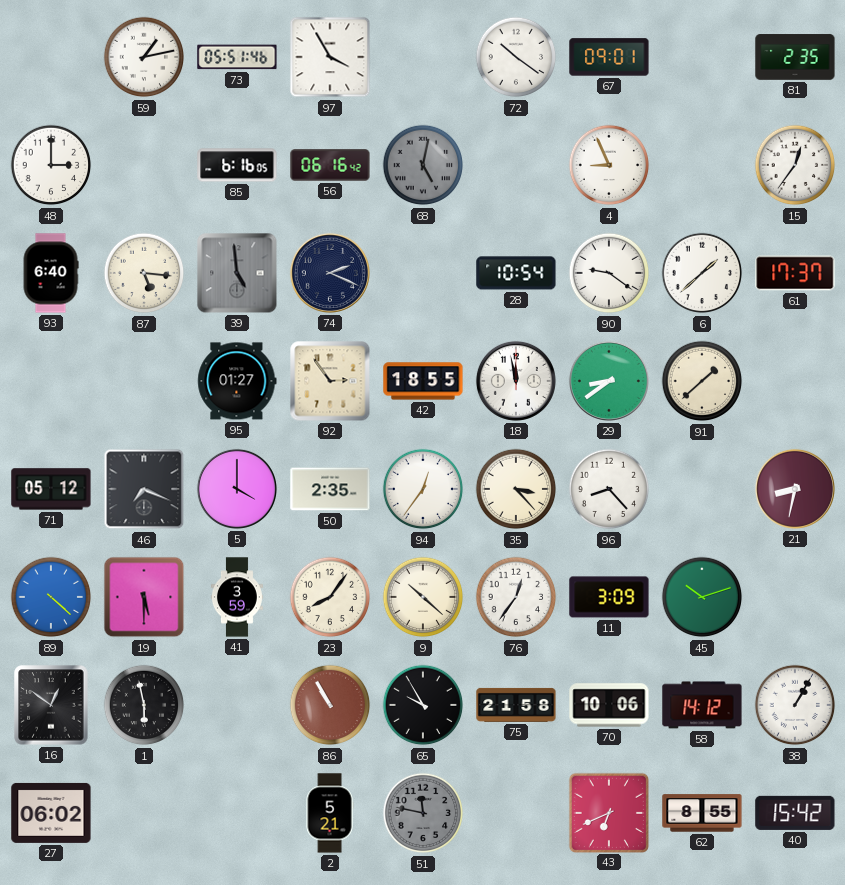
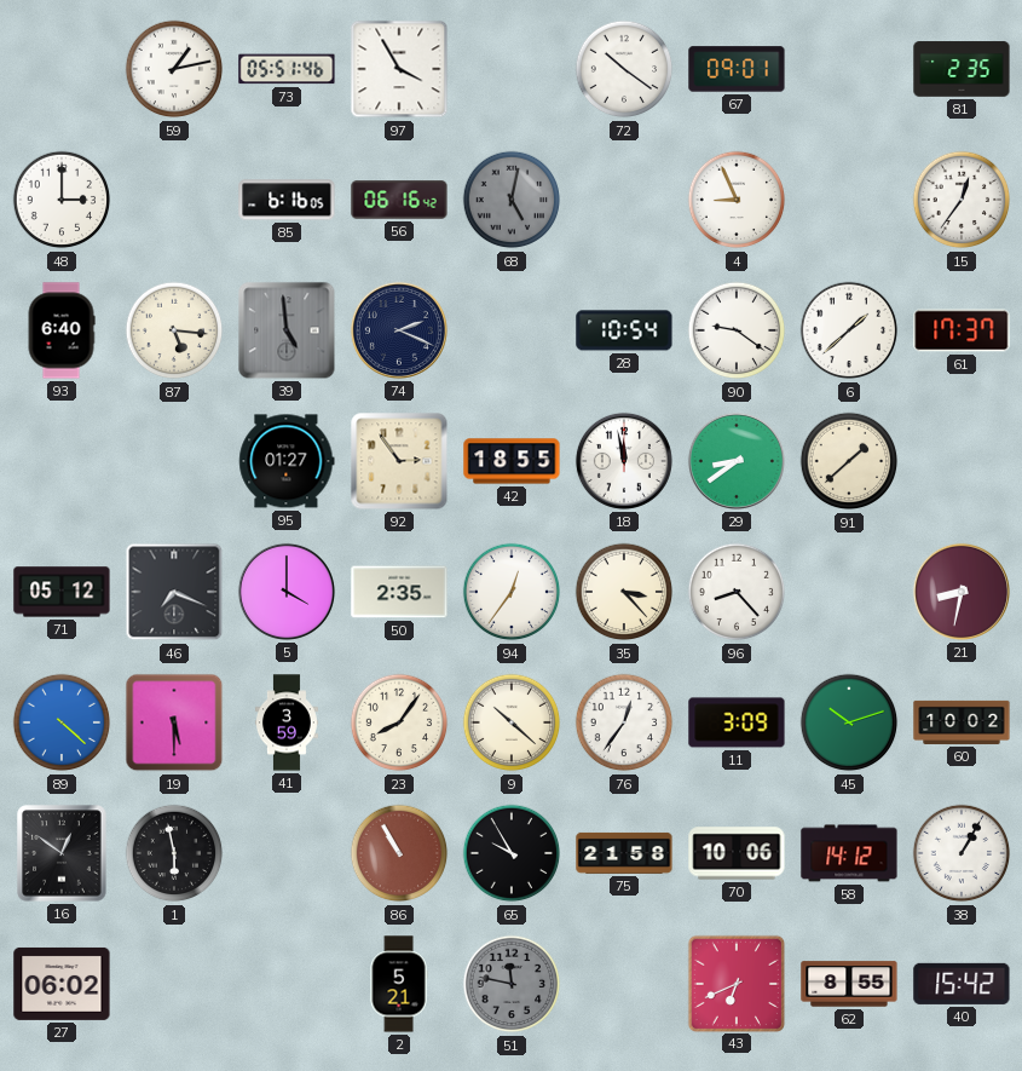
60: none -> 10:02 (962, 722)
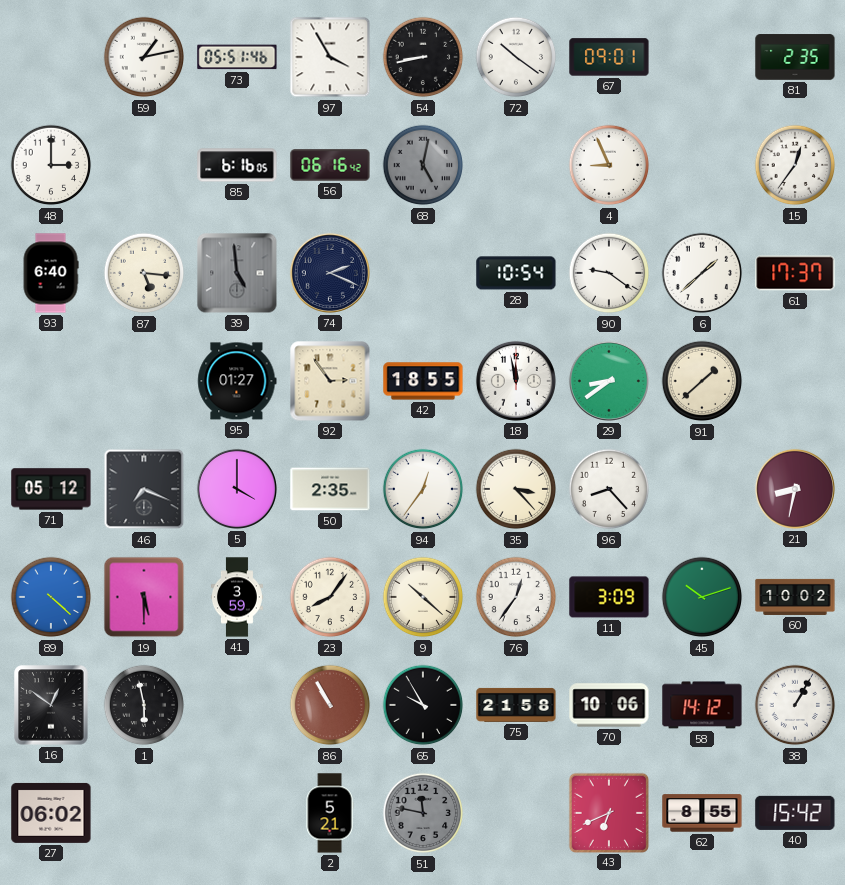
54: none -> 8:43 (423, 57)
